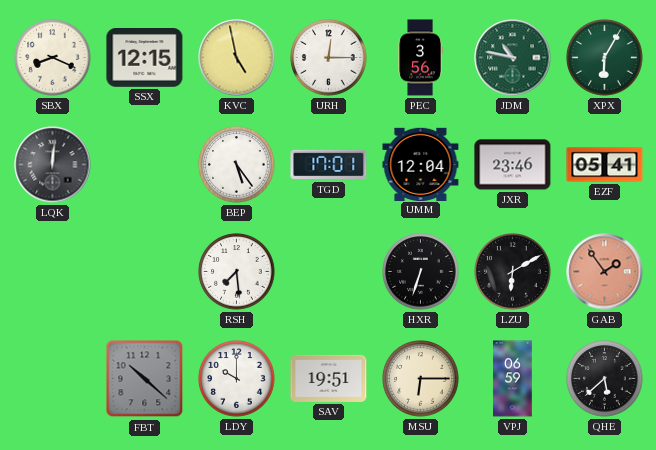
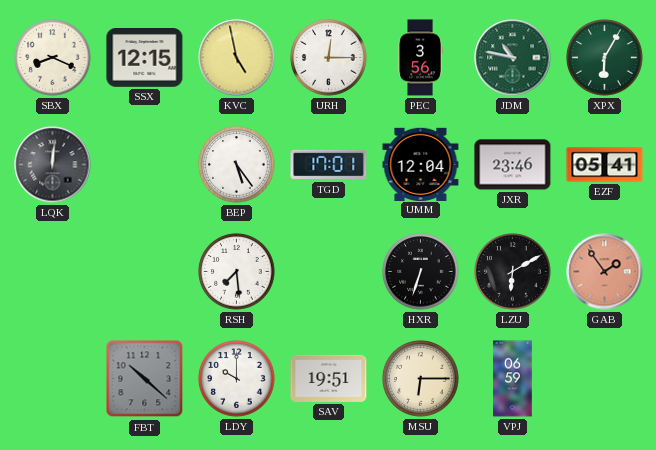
QHE: 5:38 -> none (605, 379)
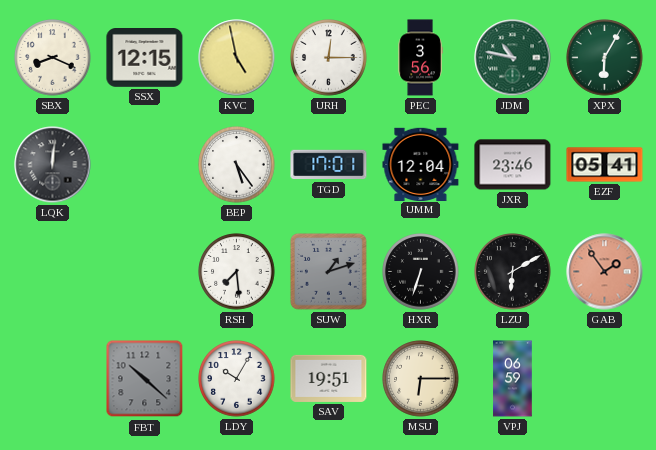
SUW: none -> 1:12 (328, 271)
LDY: 10:00 -> 10:05 (237, 379)
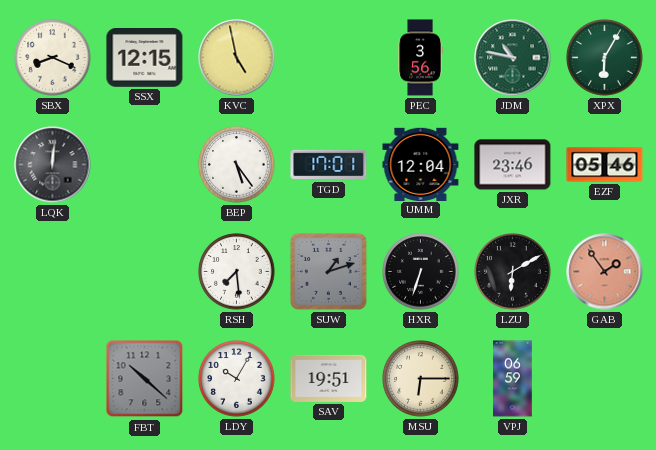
URH: 12:15 -> none (329, 58)
EZF: 05:41 -> 05:46 (605, 165)
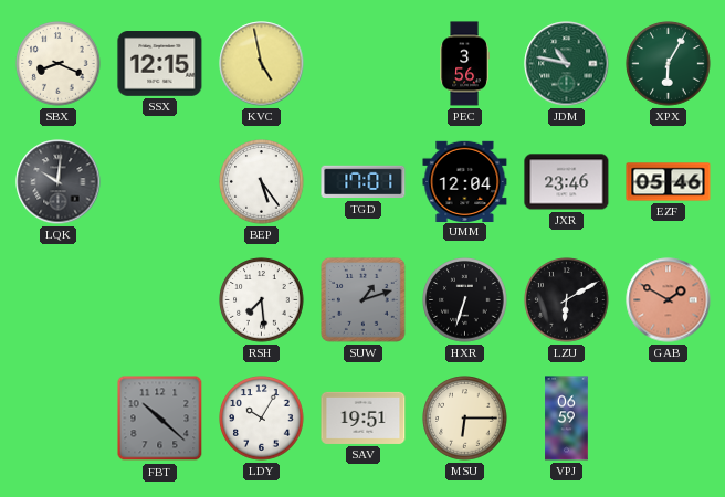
LQK: 12:01 -> 10:01 (59, 182)
GAB: 1:54 -> 1:50 (669, 300)
